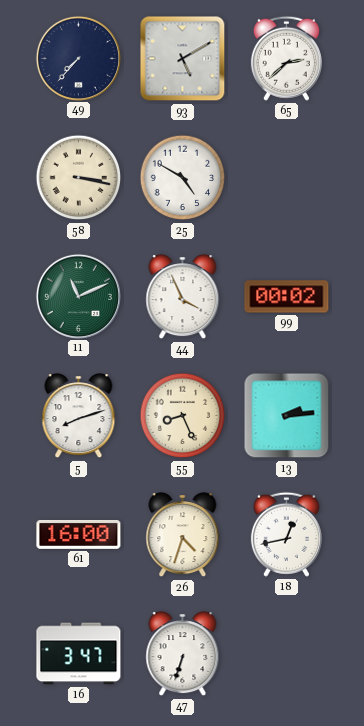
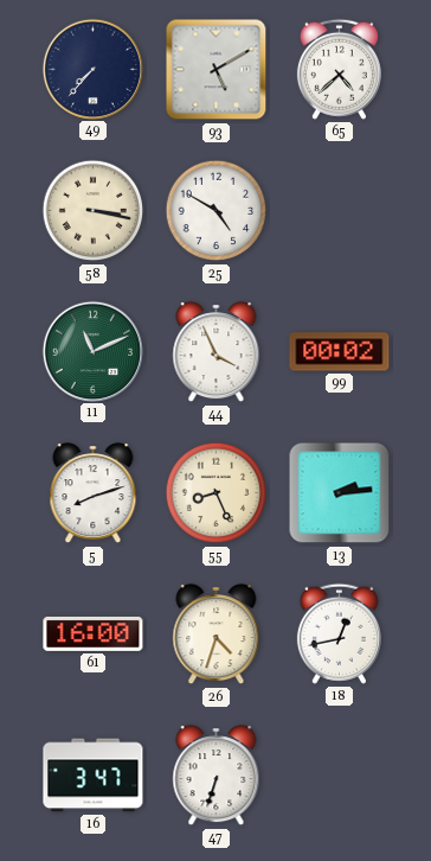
65: 2:38 -> 4:38 (339, 69)
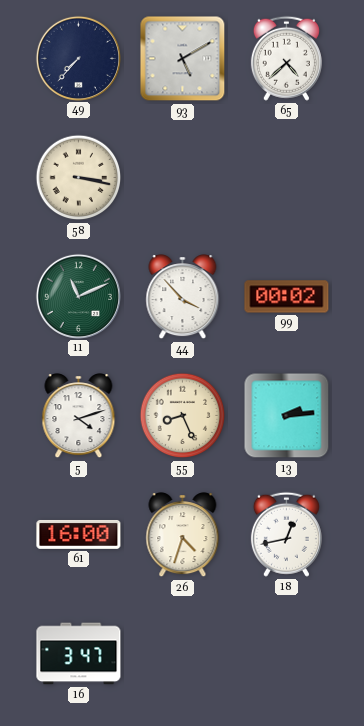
25: 4:50 -> none (217, 211)
44: 3:56 -> 3:53 (183, 297)
5: 8:12 -> 4:12 (79, 416)
47: 6:33 -> none (217, 776)
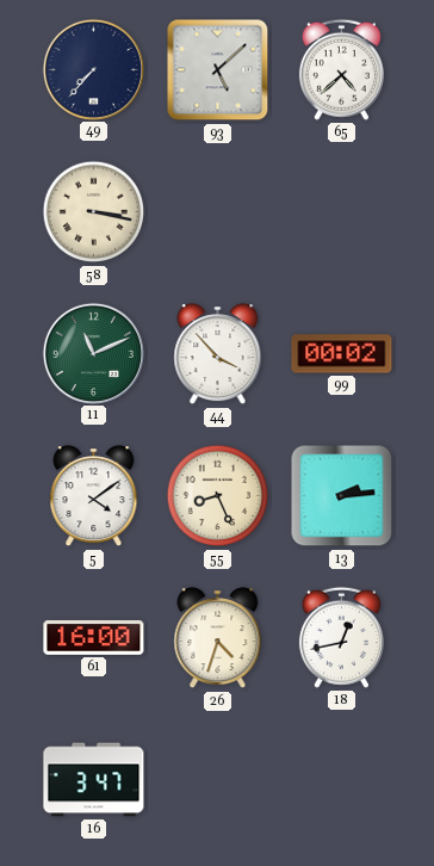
93: 5:10 -> 5:08 (218, 70)
5: 4:12 -> 4:09 (94, 496)
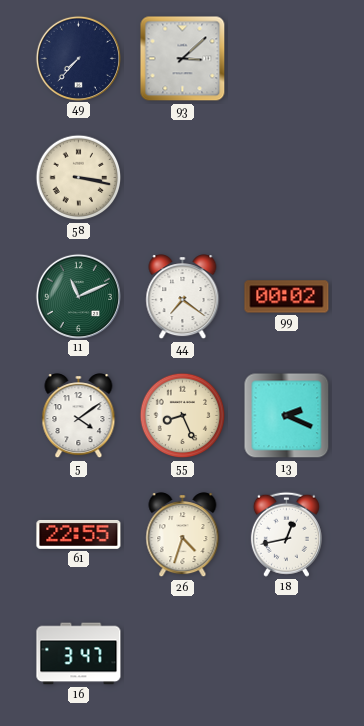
93: 5:08 -> 3:08 (183, 59)
65: 4:38 -> none (341, 69)
44: 3:53 -> 7:21 (183, 297)
13: 2:14 -> 2:19 (287, 416)
61: 16:00 -> 22:55 (79, 535)
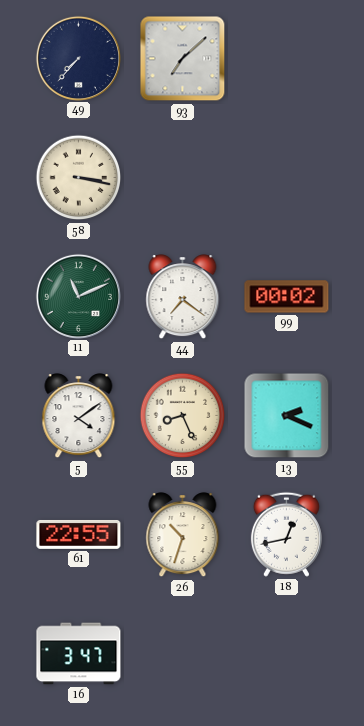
93: 3:08 -> 7:08 (183, 59)
26: 4:33 -> 10:33 (183, 535)
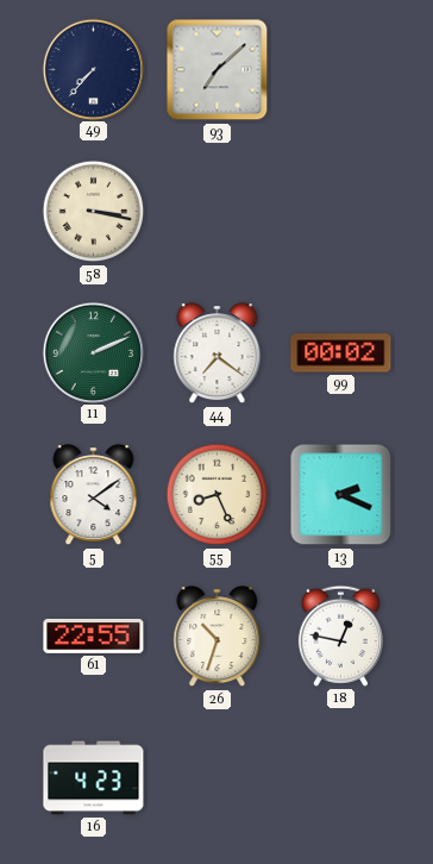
11: 11:11 -> 2:11 (93, 352)
18: 12:43 -> 12:47 (340, 636)
16: 3:47 -> 4:23 (94, 778)
